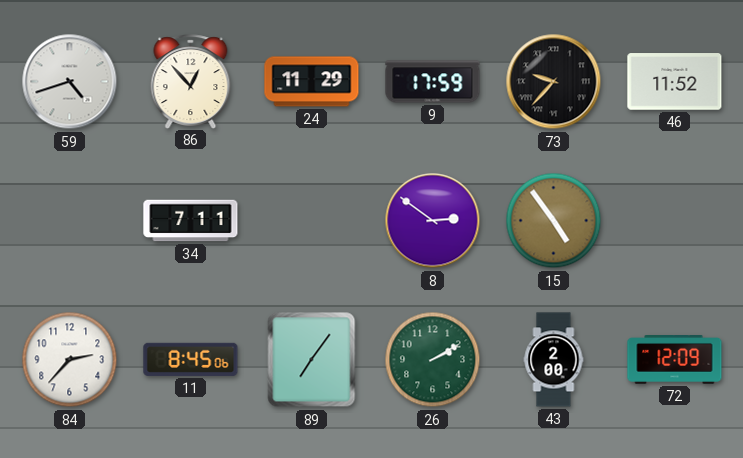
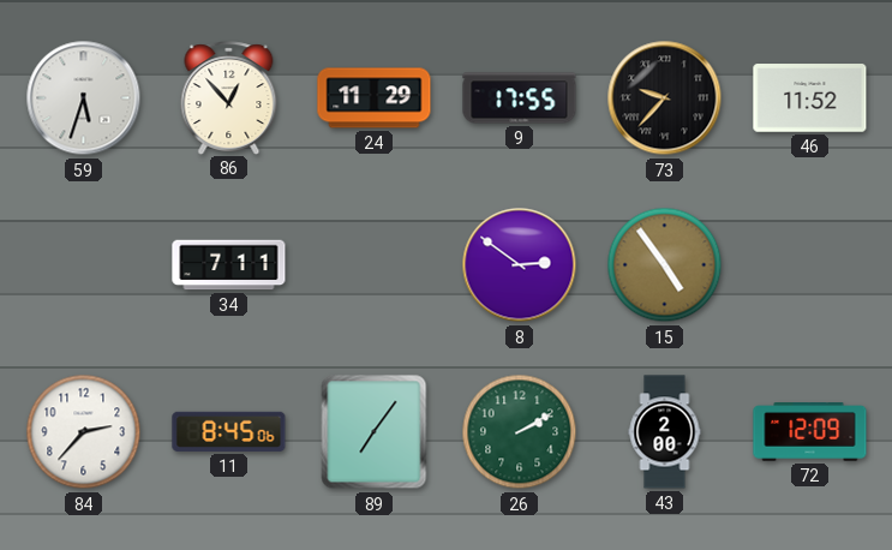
59: 4:42 -> 5:33 (84, 98)
9: 17:59 -> 17:55 (520, 98)
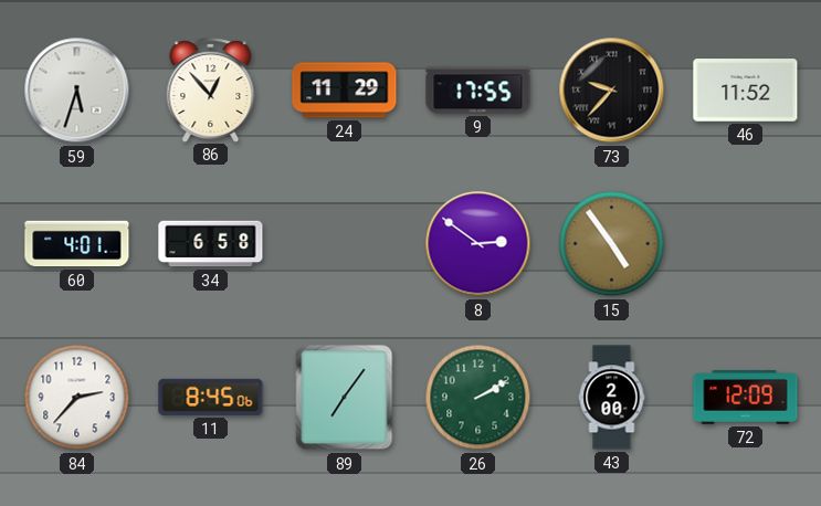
60: none -> 4:01 (77, 244)
34: 7:11 -> 6:58 (211, 244)
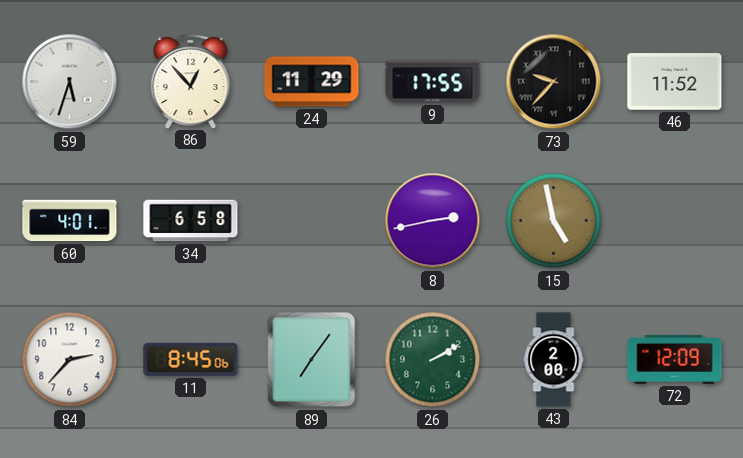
8: 2:51 -> 2:43 (433, 221)
15: 4:54 -> 4:58 (554, 221)
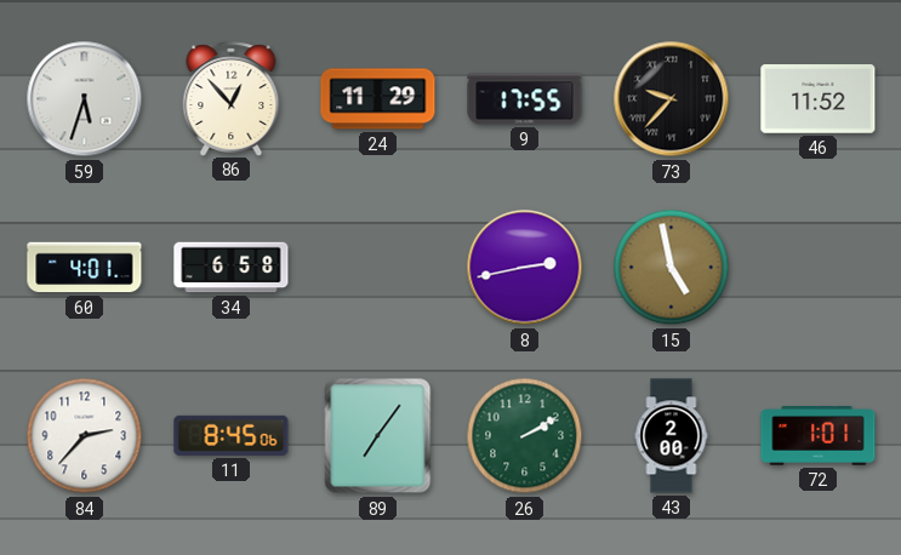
72: 12:09 -> 1:01 (819, 436)
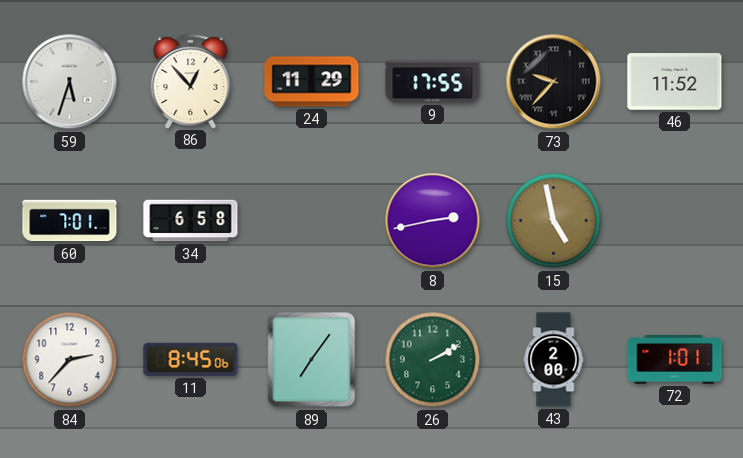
60: 4:01 -> 7:01 (70, 221)
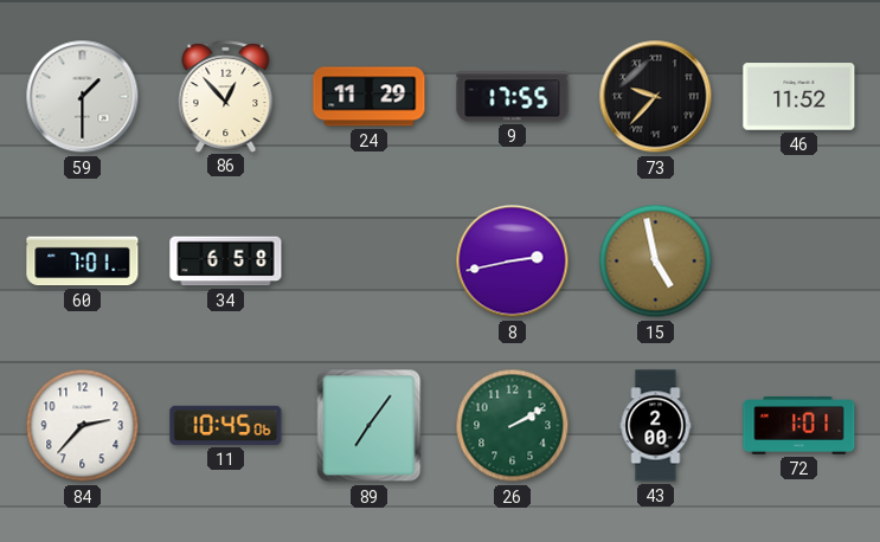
59: 5:33 -> 1:30 (83, 97)
11: 8:45 -> 10:45 (226, 425)
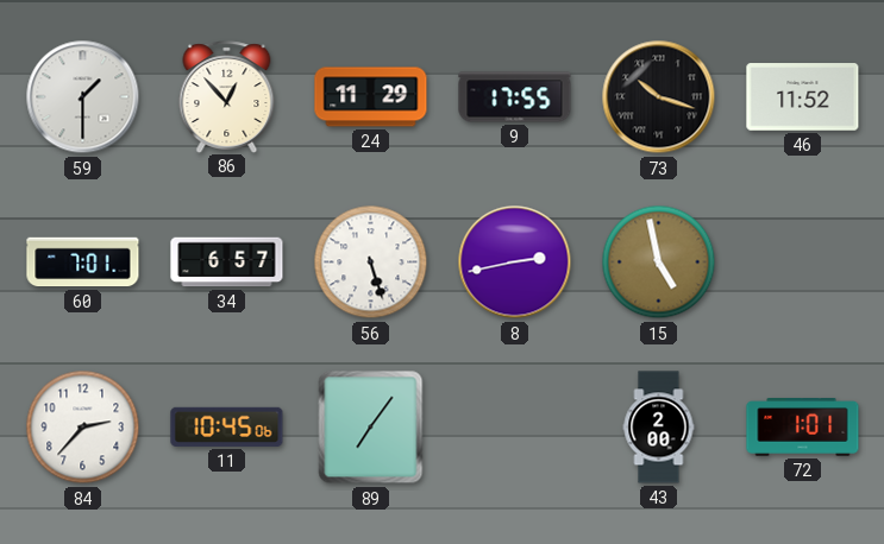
73: 9:37 -> 10:18 (659, 97)
34: 6:58 -> 6:57 (227, 262)
56: none -> 5:27 (371, 262)
26: 2:10 -> none (513, 426)
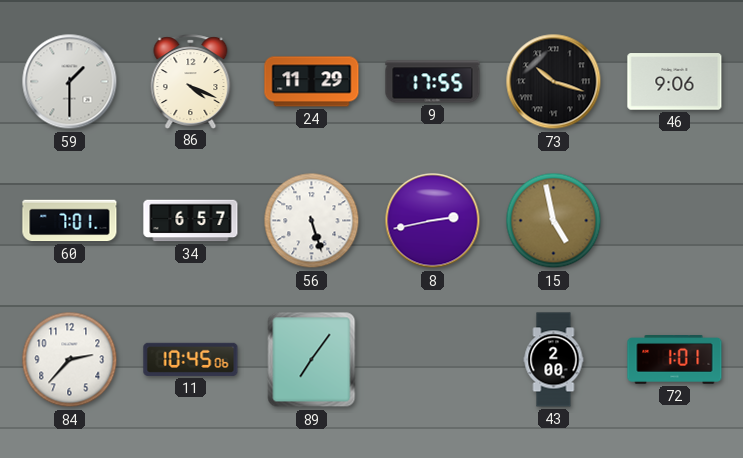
86: 12:53 -> 4:19 (191, 81)
46: 11:52 -> 9:06 (675, 82)
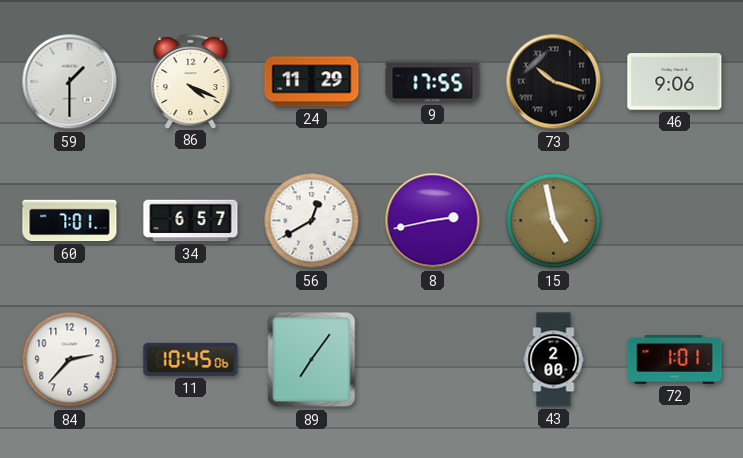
56: 5:27 -> 12:40 (312, 221)
